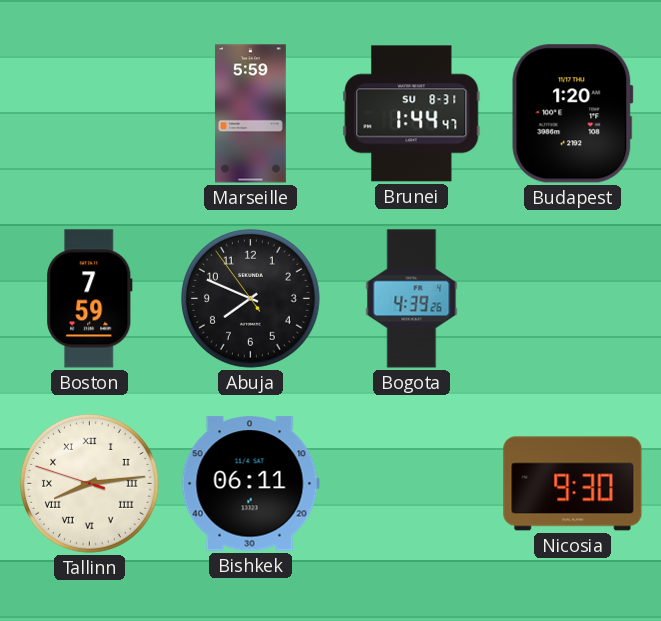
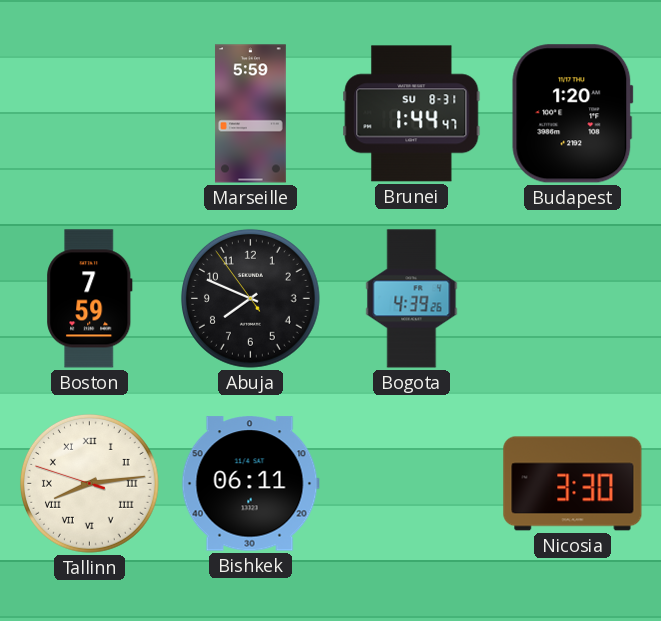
Nicosia: 9:30 -> 3:30 (573, 484)
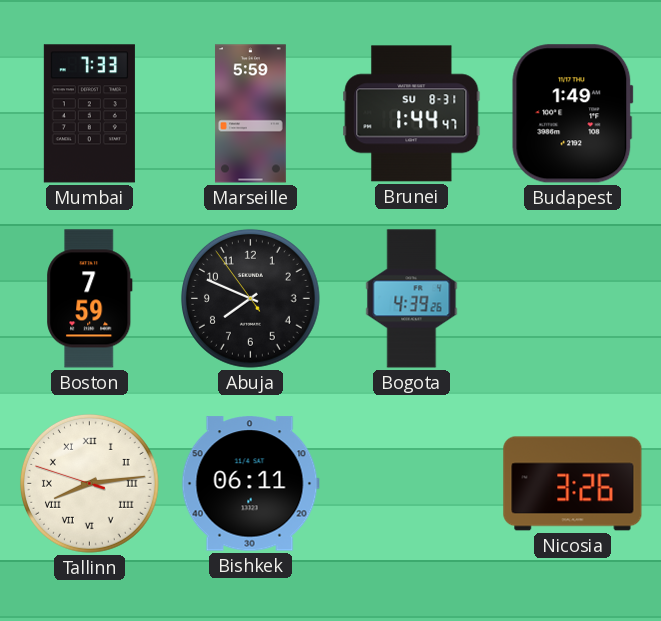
Mumbai: none -> 7:33 (89, 114)
Budapest: 1:20 -> 1:49 (573, 114)
Nicosia: 3:30 -> 3:26 (573, 484)
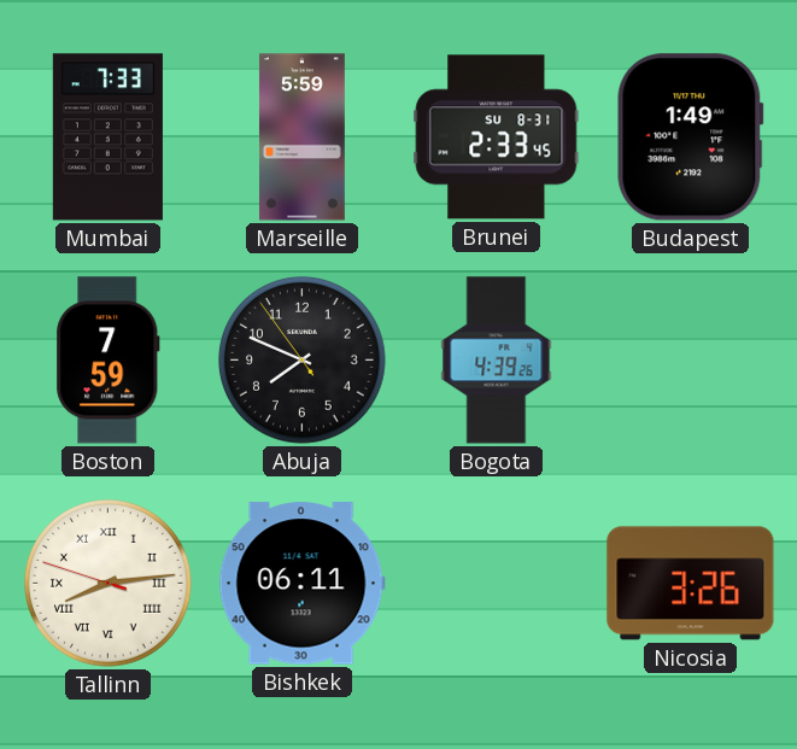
Brunei: 1:44 -> 2:33 (497, 137)
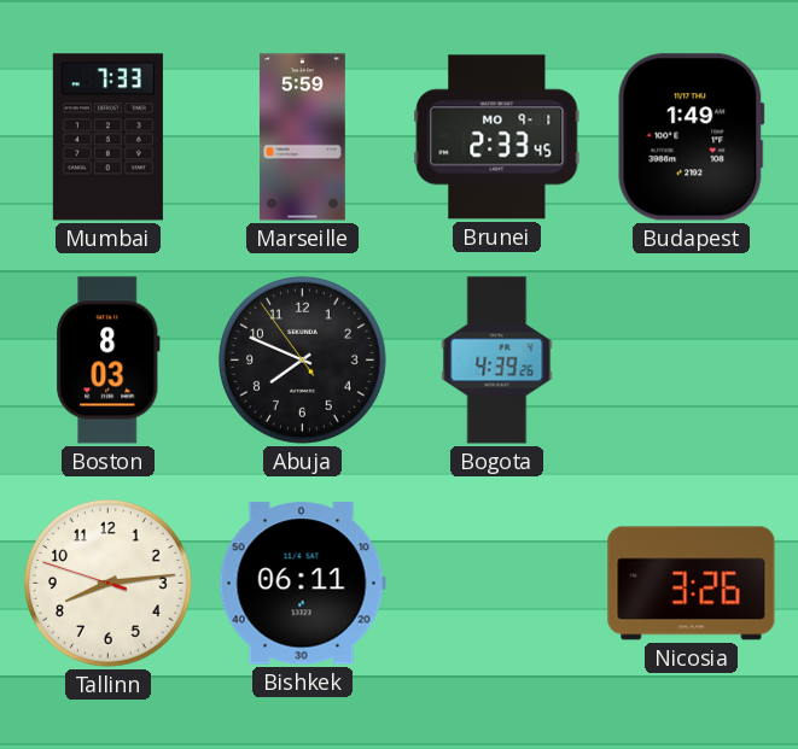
Brunei date: SU 8-31 -> MO 9-1 (497, 137)
Boston: 7:59 -> 8:03 (109, 361)
Tallinn numerals: Roman -> Arabic (107, 583)
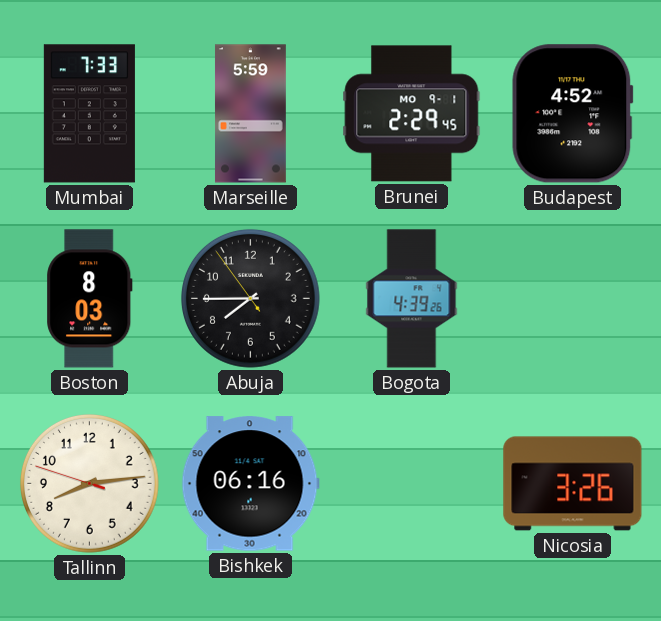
Brunei: 2:33 -> 2:29 (412, 114)
Budapest: 1:49 -> 4:52 (573, 114)
Abuja: 7:48 -> 7:44 (250, 298)
Bishkek: 06:11 -> 06:16 (250, 484)
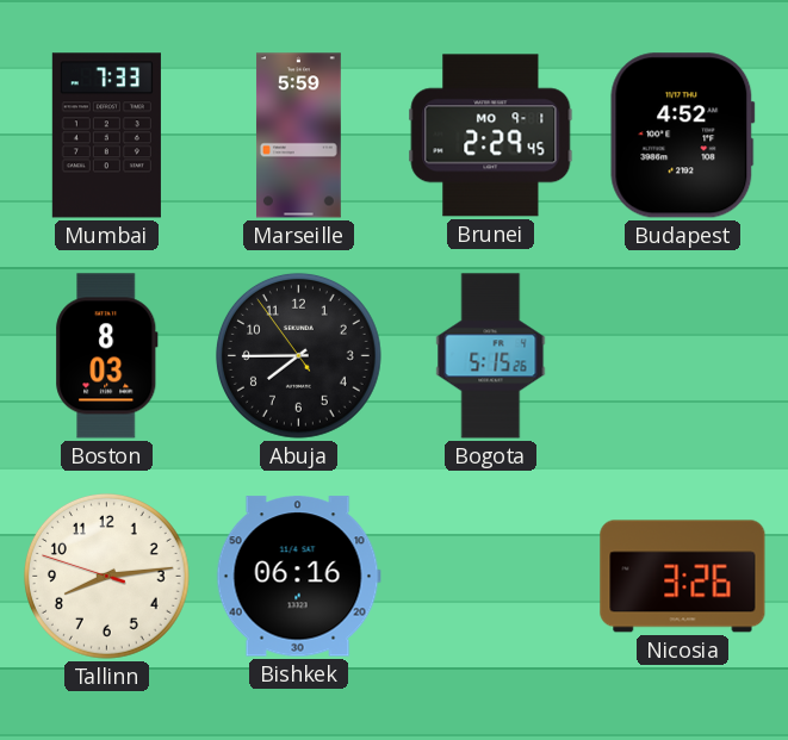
Bogota: 4:39 -> 5:15 (491, 356)
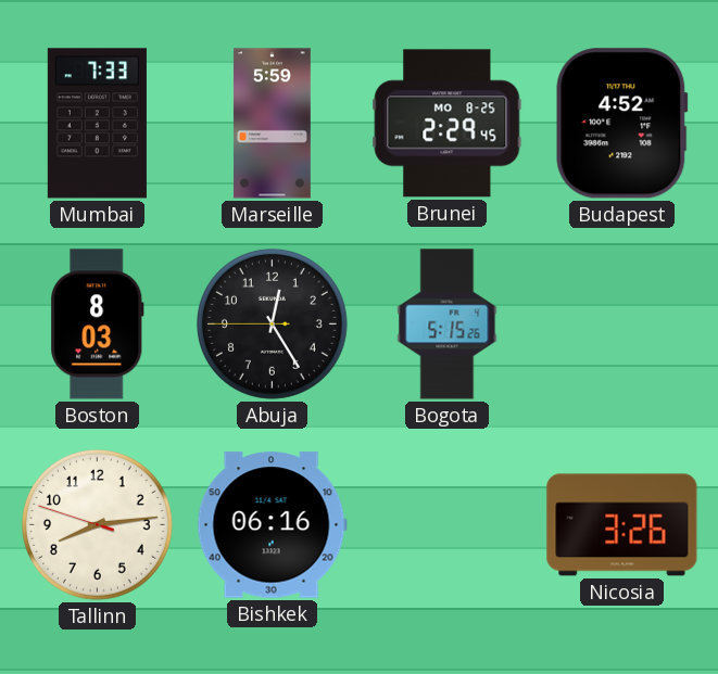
Brunei date: MO 9-1 -> MO 8-25 (448, 124)
Abuja: 7:44 -> 12:24 (272, 323)
